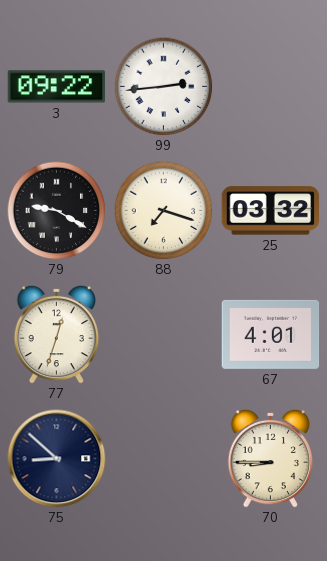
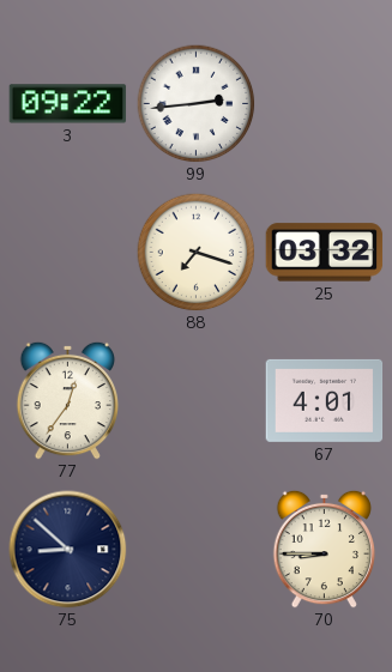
79: 9:20 -> none (57, 211)
77: 12:33 -> 12:36 (68, 400)
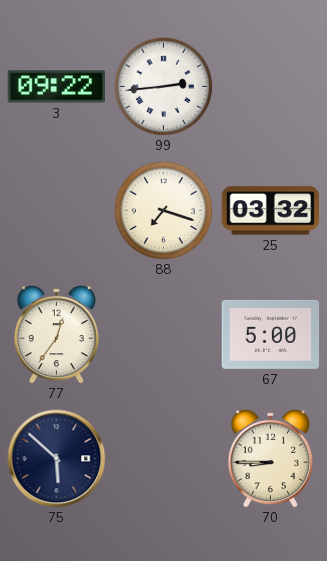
67: 4:01 -> 5:00 (271, 334)
75: 8:52 -> 5:52 (57, 459)
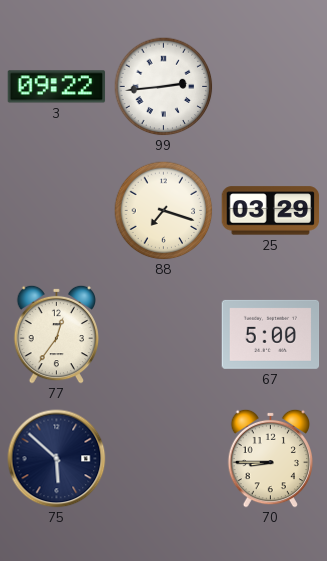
25: 03:32 -> 03:29 (271, 211)
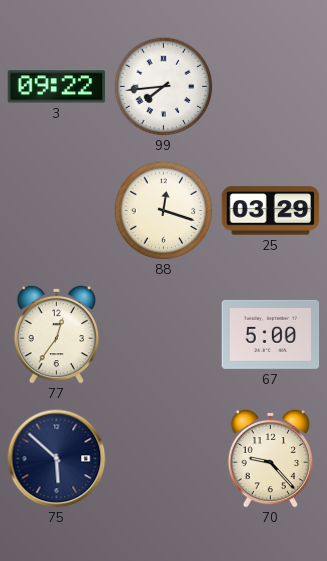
99: 2:44 -> 7:44 (164, 87)
88: 7:18 -> 12:18 (164, 211)
70: 8:45 -> 9:23 (271, 458)
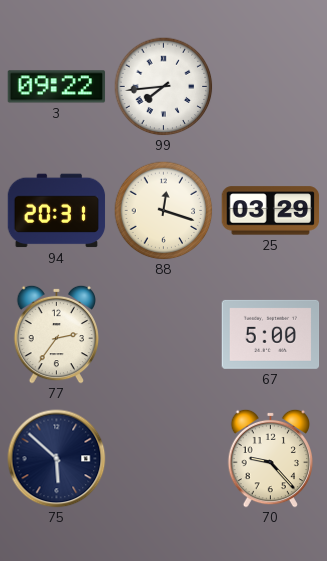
94: none -> 20:31 (57, 211)
77: 12:36 -> 2:36 (57, 334)
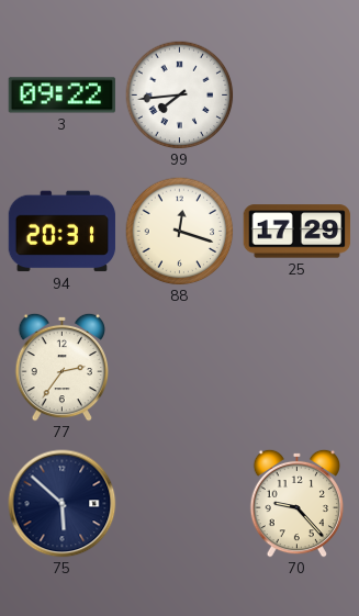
25: 03:29 -> 17:29 (298, 232)
67: 5:00 -> none (271, 334)
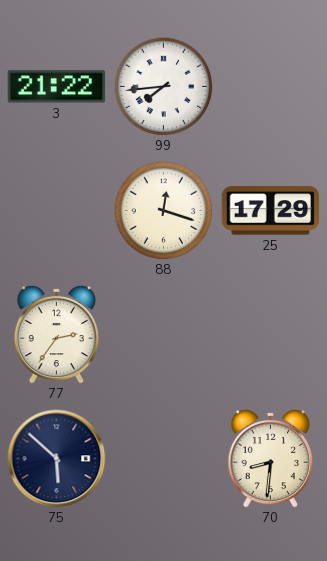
3: 09:22 -> 21:22 (57, 87)
94: 20:31 -> none (63, 232)
70: 9:23 -> 8:31 (271, 458)
